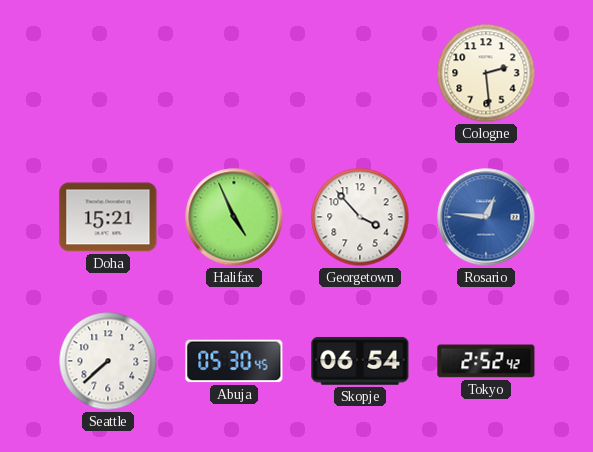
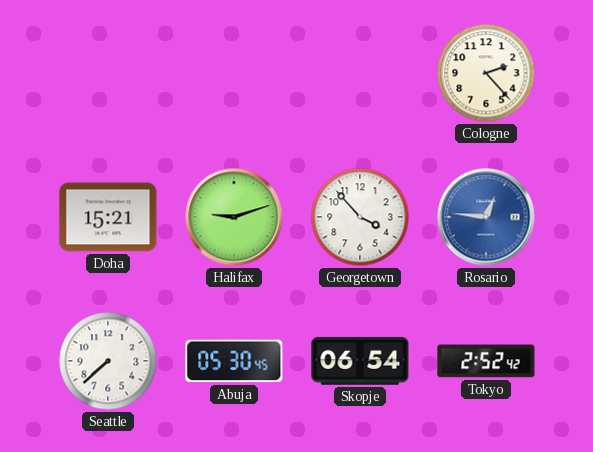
Cologne: 2:29 -> 2:23 (486, 73)
Halifax: 4:56 -> 9:12 (234, 217)
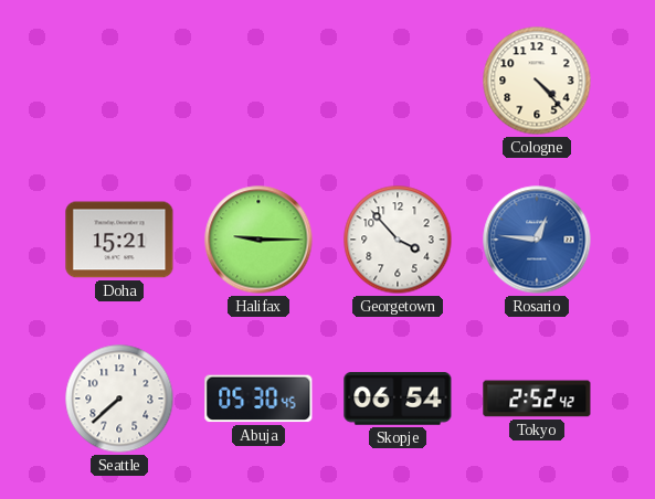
Cologne: 2:23 -> 4:23 (537, 81)
Halifax: 9:12 -> 9:15 (258, 240)
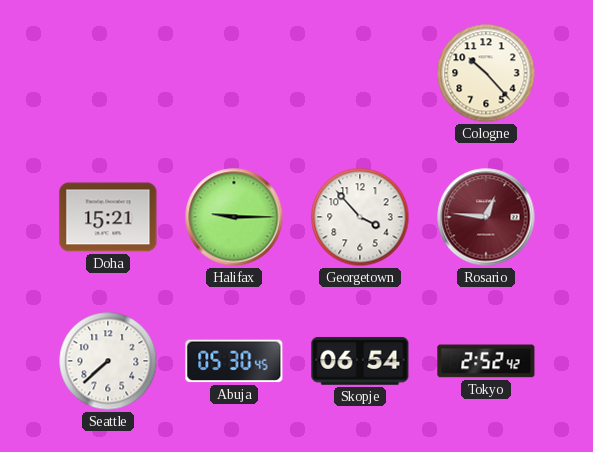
Cologne: 4:23 -> 10:23 (486, 73)
Rosario dial: blue -> burgundy (486, 217)
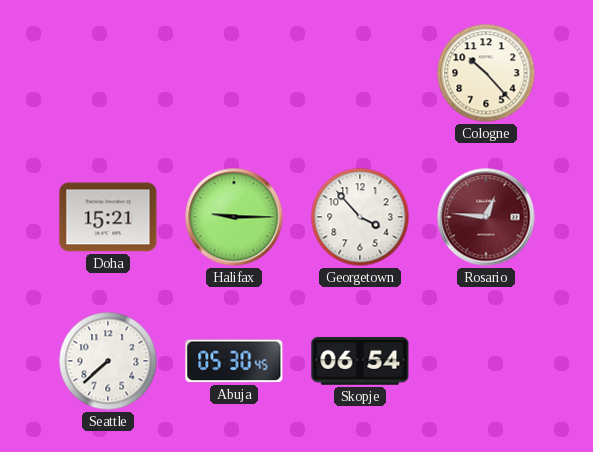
Tokyo: 2:52 -> none (486, 361)
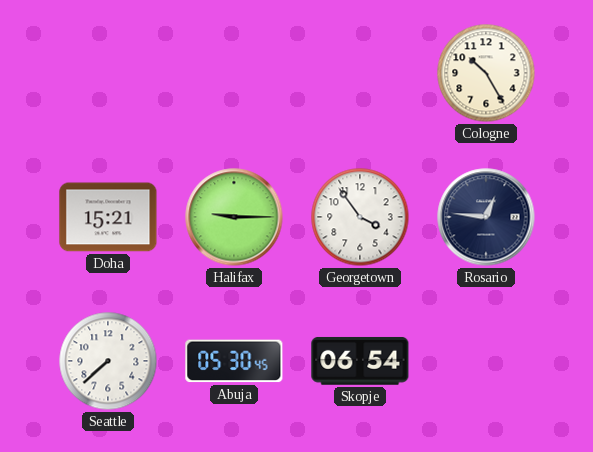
Cologne: 10:23 -> 10:25 (486, 73)
Georgetown: 3:53 -> 3:54 (360, 217)
Rosario dial: burgundy -> navy (486, 217)
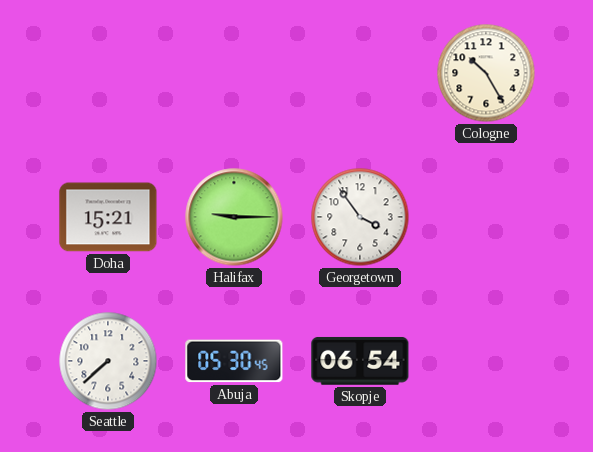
Rosario: 12:46 -> none (486, 217)
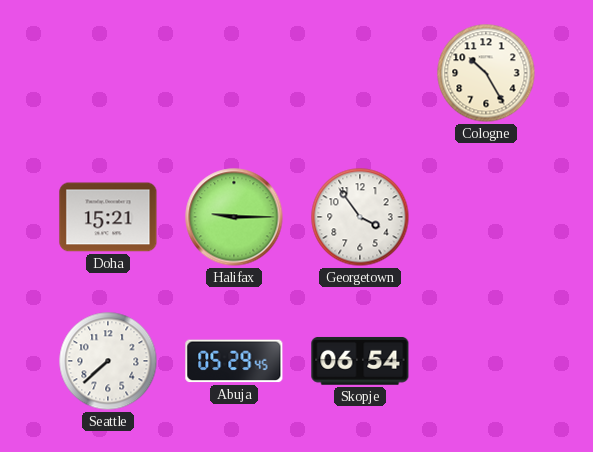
Abuja: 05:30 -> 05:29 (234, 361)
